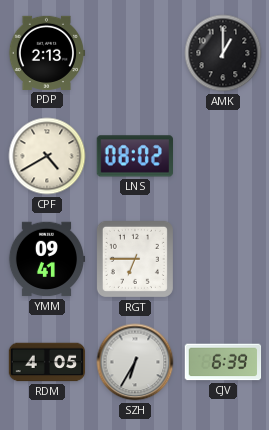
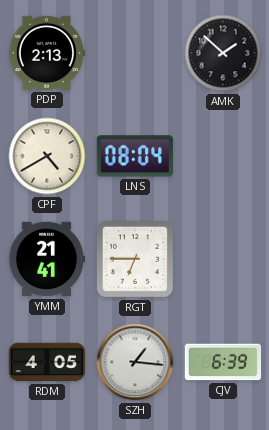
AMK: 1:00 -> 1:52 (223, 53)
LNS: 08:02 -> 08:04 (134, 156)
YMM: 09:41 -> 21:41 (47, 259)
SZH: 6:35 -> 1:16 (135, 362)
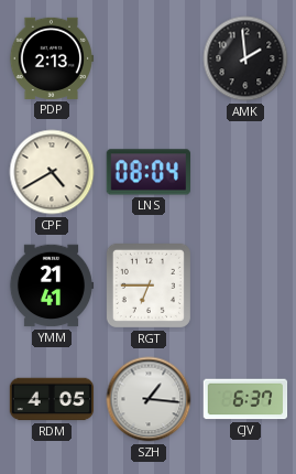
AMK: 1:52 -> 1:59 (245, 58)
CJV: 6:39 -> 6:37 (245, 399)
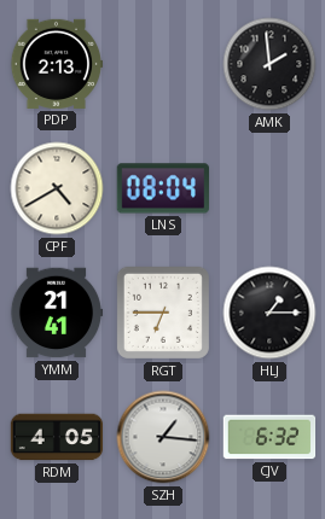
HLJ: none -> 1:15 (269, 313)
CJV: 6:37 -> 6:32 (269, 437)
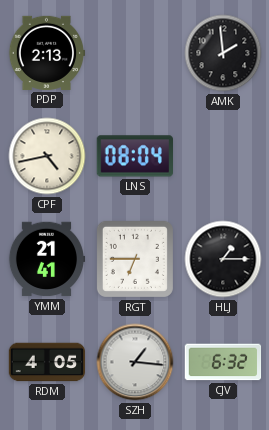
CPF: 4:40 -> 4:43 (47, 156)
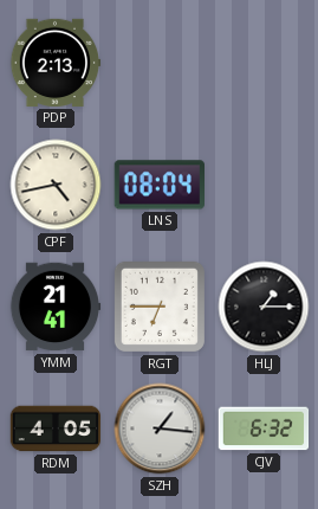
AMK: 1:59 -> none (223, 53)
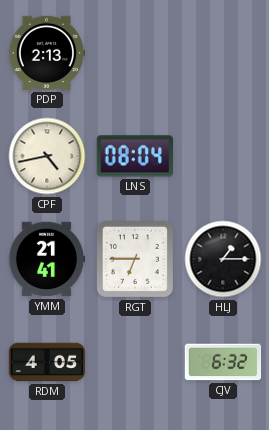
SZH: 1:16 -> none (160, 429)
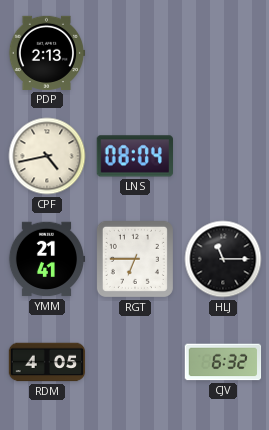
HLJ: 1:15 -> 11:15 (223, 259)
